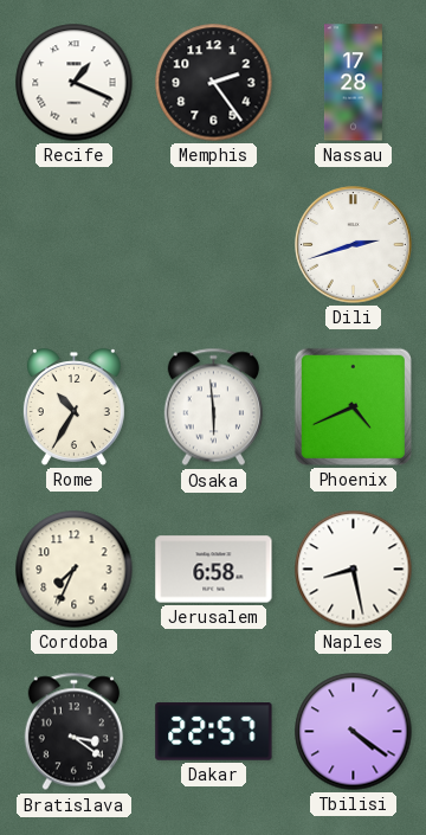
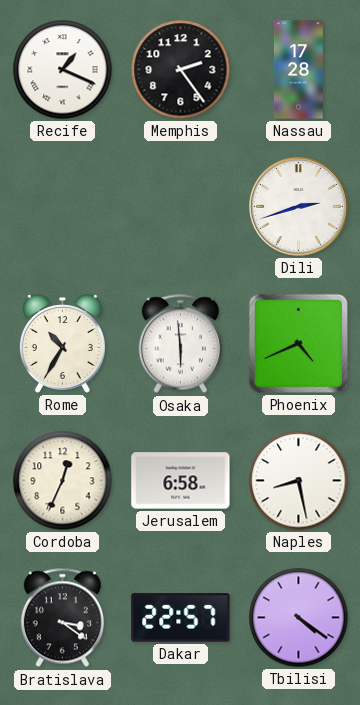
Cordoba: 7:34 -> 12:34 (63, 481)
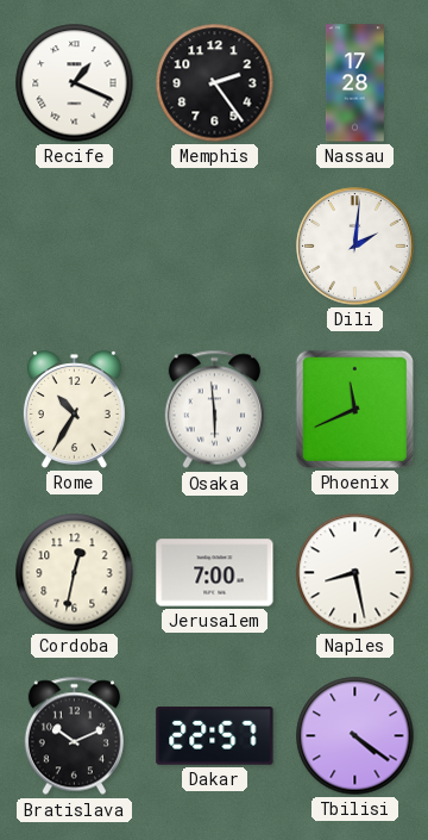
Dili: 2:42 -> 2:01 (355, 247)
Phoenix: 4:41 -> 11:41 (354, 409)
Cordoba: 12:34 -> 12:32 (75, 573)
Jerusalem: 6:58 -> 7:00 (215, 573)
Bratislava: 3:21 -> 10:11 (74, 736)
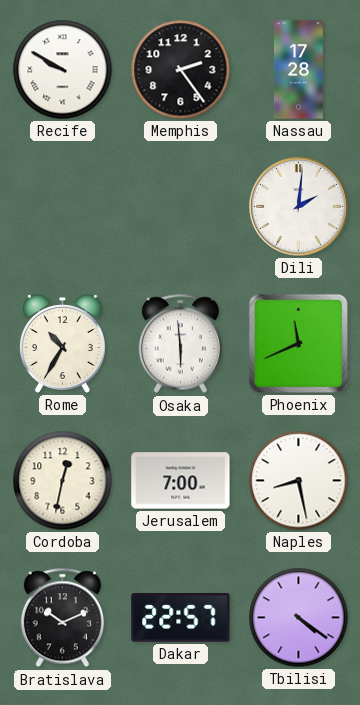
Recife: 1:19 -> 9:50 (63, 70)
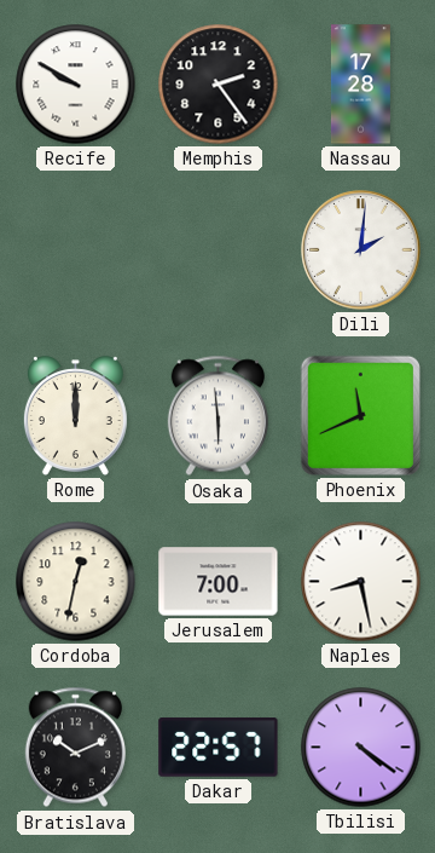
Rome: 10:35 -> 12:00 (75, 416)
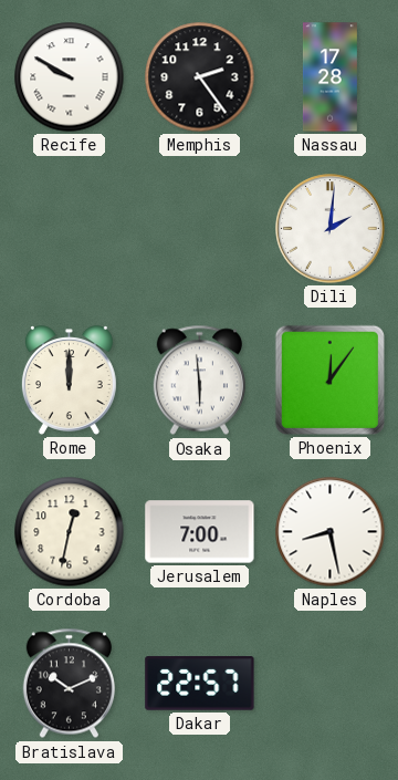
Phoenix: 11:41 -> 12:06 (329, 379)
Tbilisi: 4:21 -> none (361, 748)
